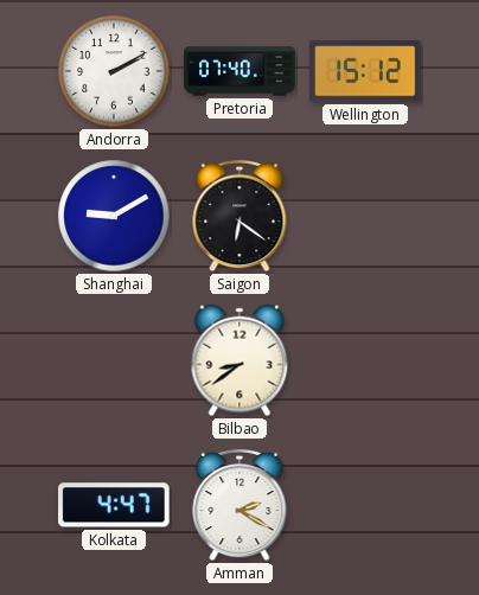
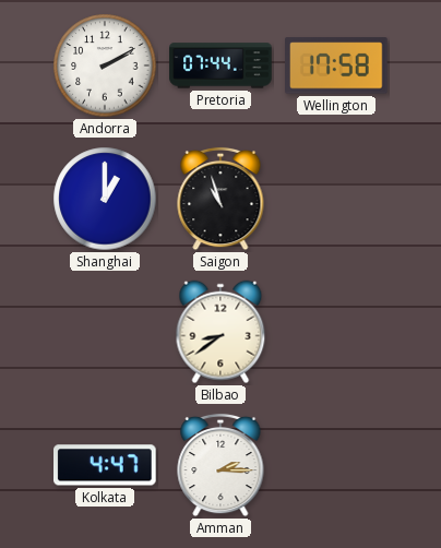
Pretoria: 07:40 -> 07:44 (221, 65)
Wellington: 15:12 -> 17:58 (336, 65)
Shanghai: 9:10 -> 1:00 (105, 199)
Saigon: 6:21 -> 10:57 (221, 199)
Amman: 2:20 -> 2:15 (221, 465)
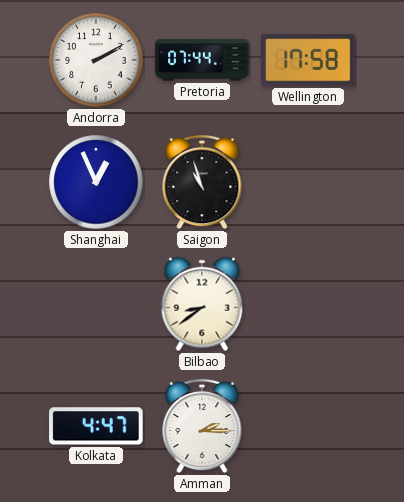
Shanghai: 1:00 -> 12:56 (96, 182)
